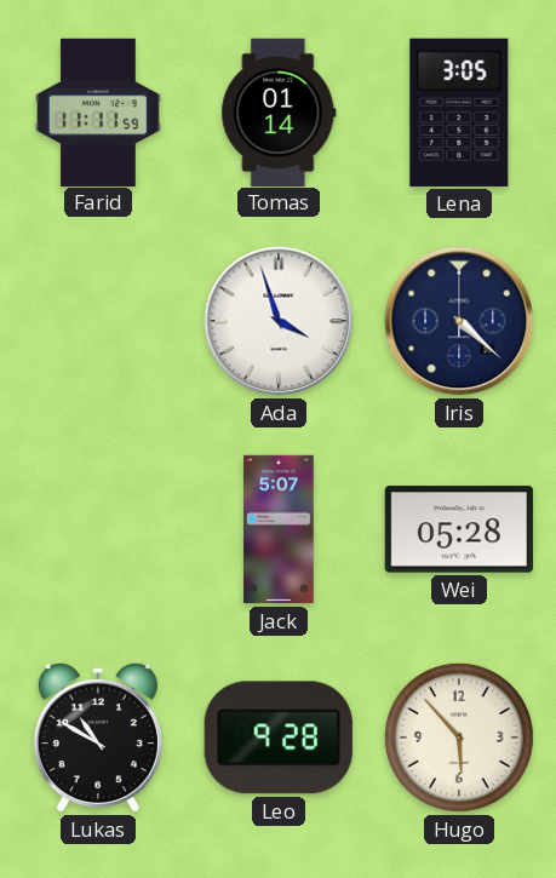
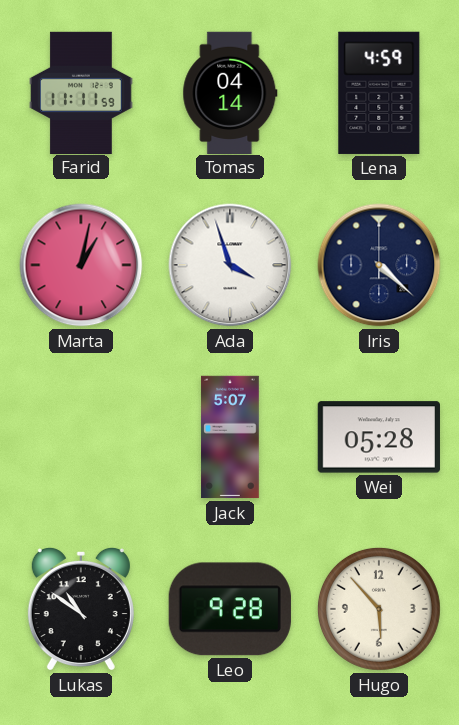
Tomas: 01:14 -> 04:14 (230, 92)
Lena: 3:05 -> 4:59 (379, 93)
Marta: none -> 1:02 (81, 265)
Lukas: 10:50 -> 10:51 (81, 609)
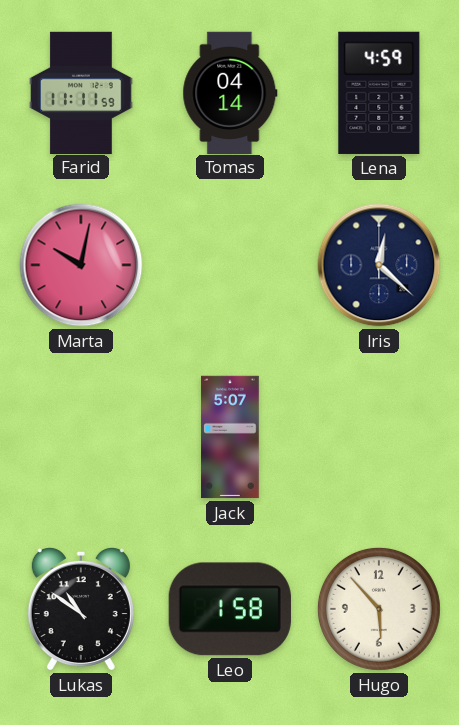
Marta: 1:02 -> 10:02 (81, 265)
Ada: 3:57 -> none (230, 265)
Iris: 4:22 -> 12:22 (379, 265)
Wei: 05:28 -> none (379, 437)
Leo: 9:28 -> 1:58 (230, 609)
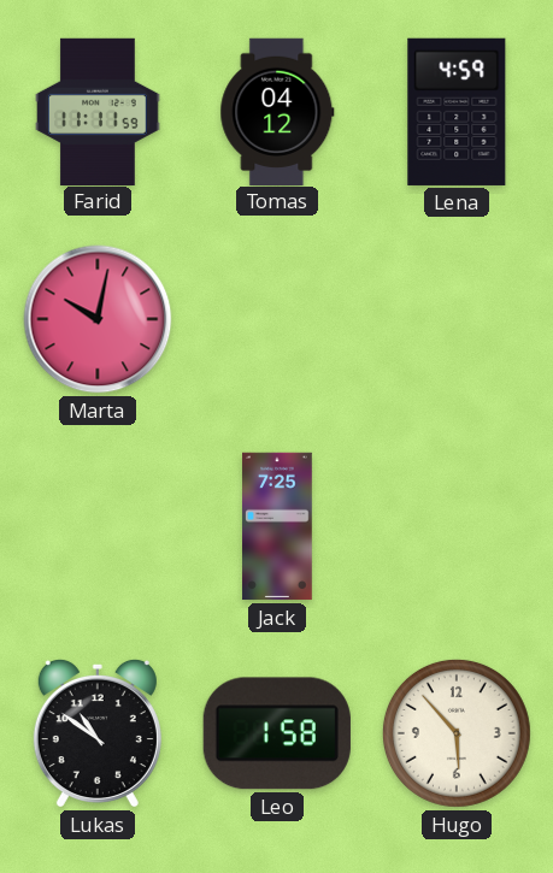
Tomas: 04:14 -> 04:12 (277, 111)
Iris: 12:22 -> none (379, 265)
Jack: 5:07 -> 7:25 (277, 526)
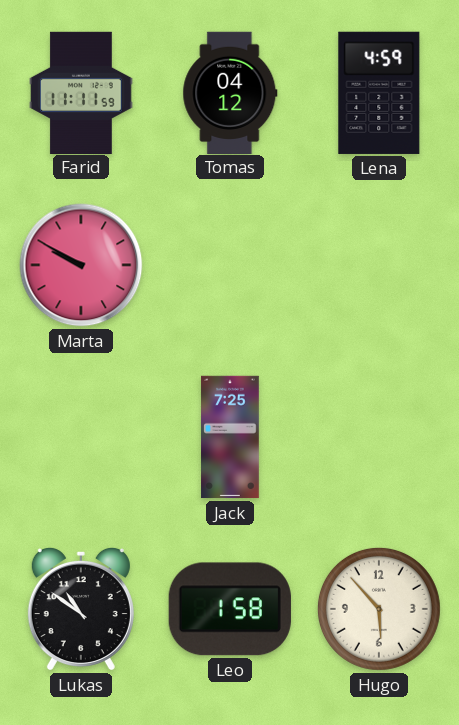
Marta: 10:02 -> 9:50 (81, 265)
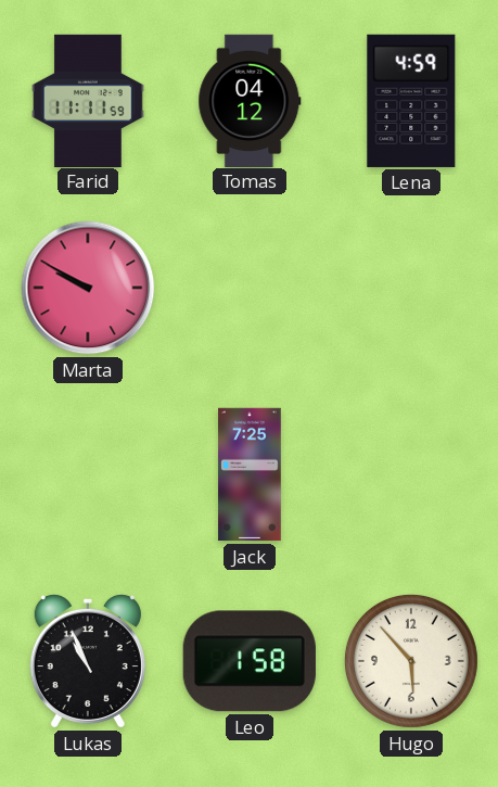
Lukas: 10:51 -> 10:56 (88, 661)
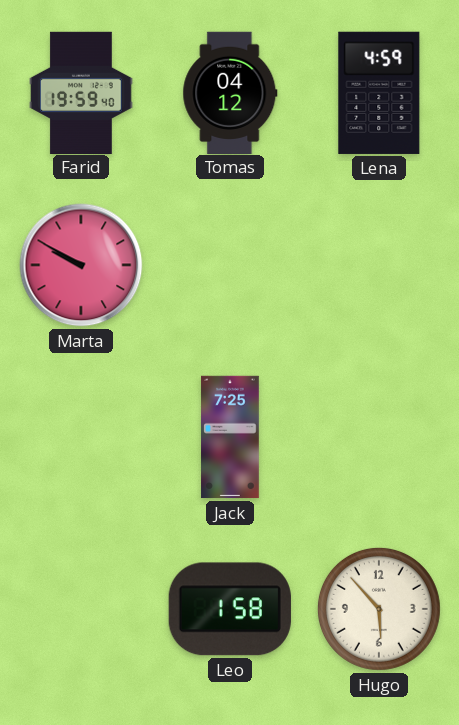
Farid: 11:11 -> 19:59 (81, 92)
Lukas: 10:56 -> none (88, 661)
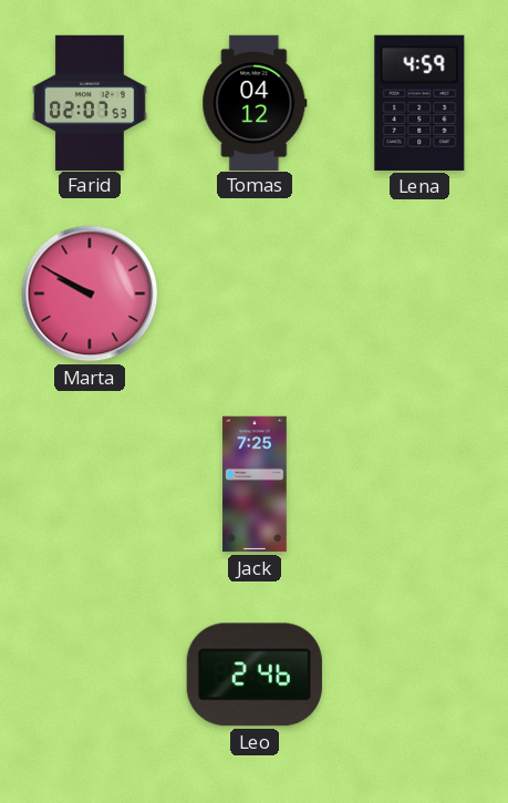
Farid: 19:59 -> 02:07 (90, 102)
Leo: 1:58 -> 2:46 (255, 675)
Hugo: 5:53 -> none (379, 609)
